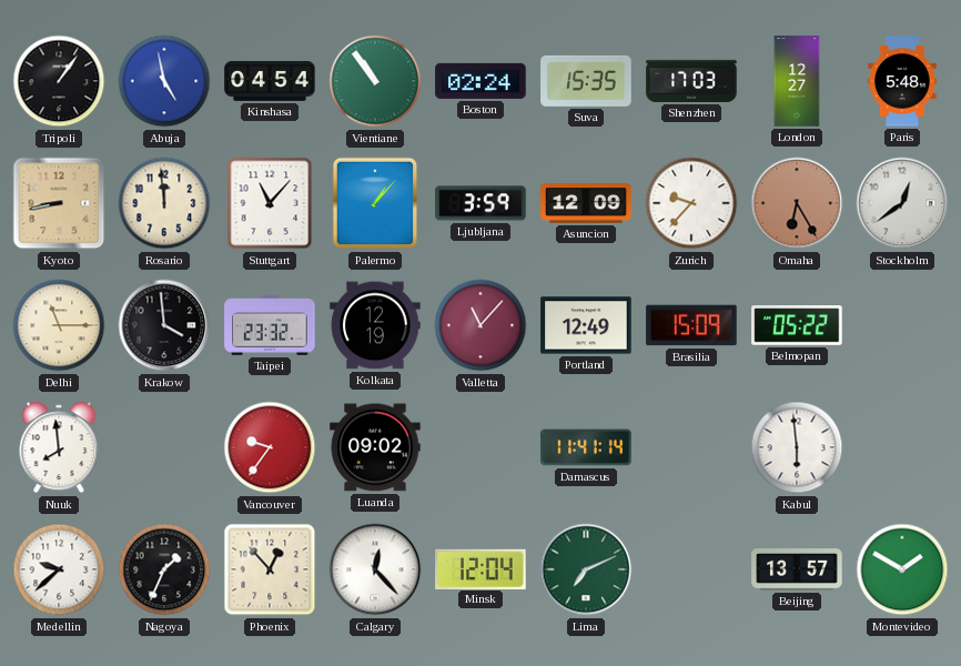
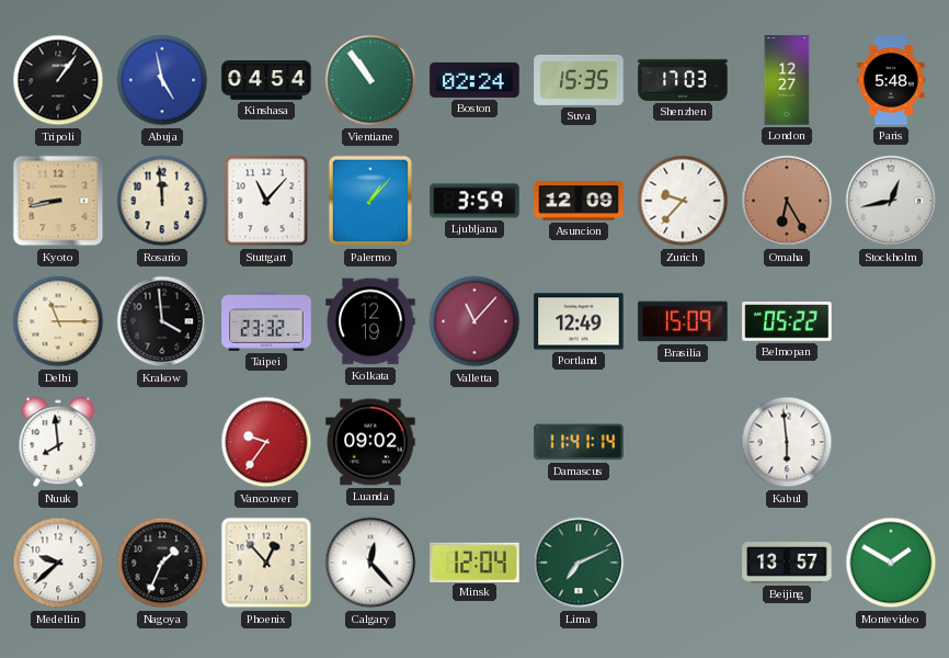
Stockholm: 12:39 -> 12:43 (891, 201)
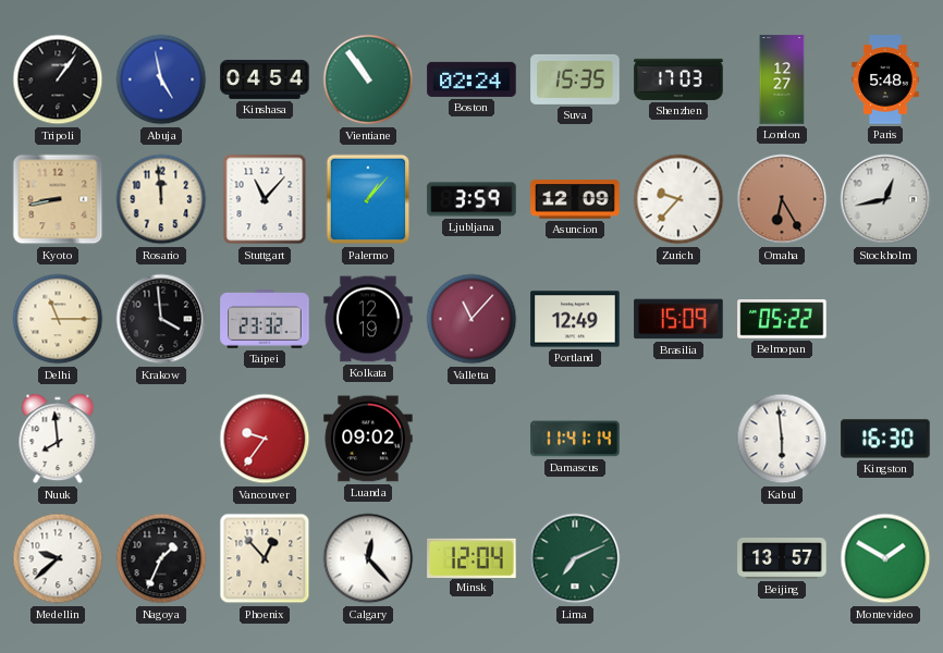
Kingston: none -> 16:30 (885, 439)
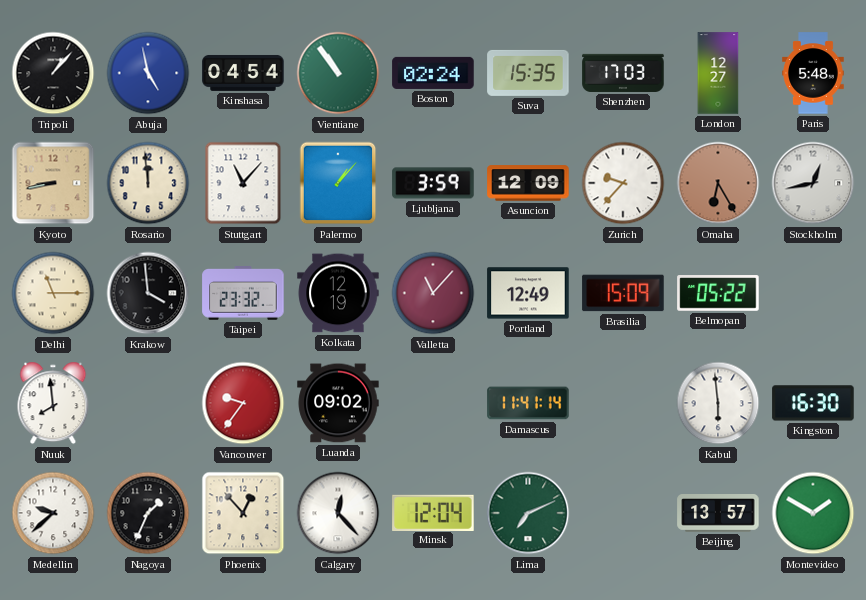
Tripoli: 1:06 -> 1:07 (53, 73)
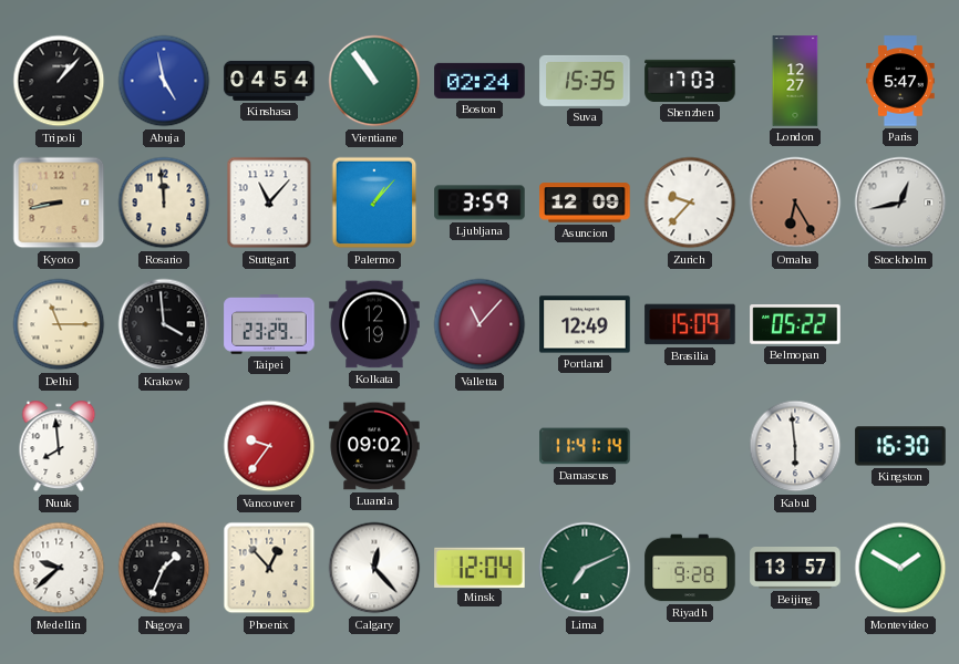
Paris: 5:48 -> 5:47 (901, 81)
Taipei: 23:32 -> 23:29 (269, 325)
Riyadh: none -> 9:28 (690, 568)
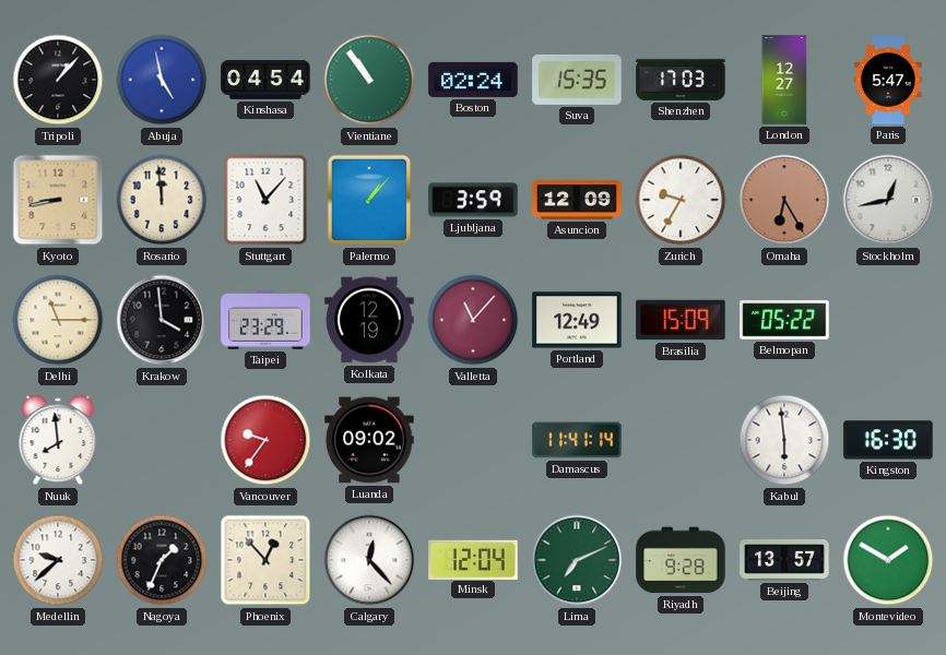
Zurich: 9:37 -> 9:35 (681, 200)
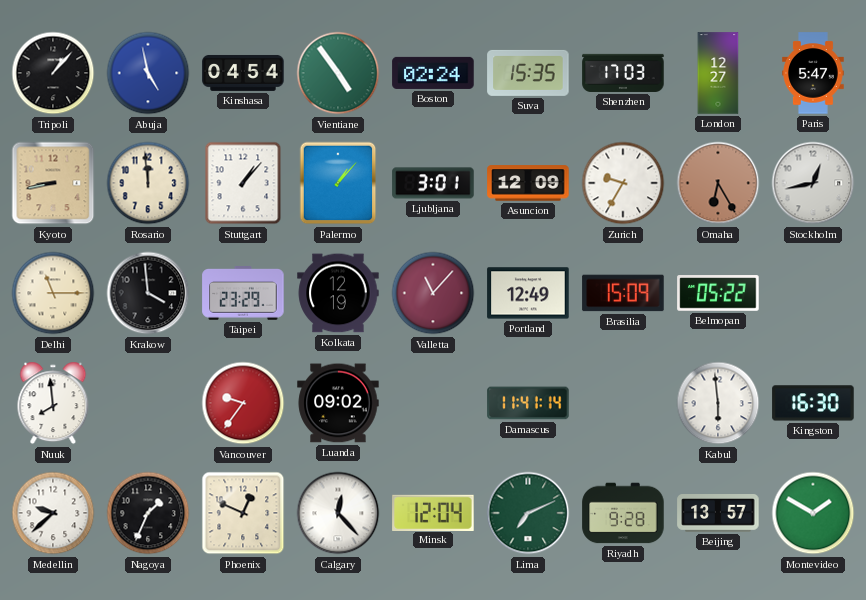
Vientiane: 10:54 -> 4:54 (338, 73)
Stuttgart: 11:07 -> 1:07 (243, 183)
Ljubljana: 3:59 -> 3:01 (433, 183)
Phoenix: 12:53 -> 12:49 (243, 513)
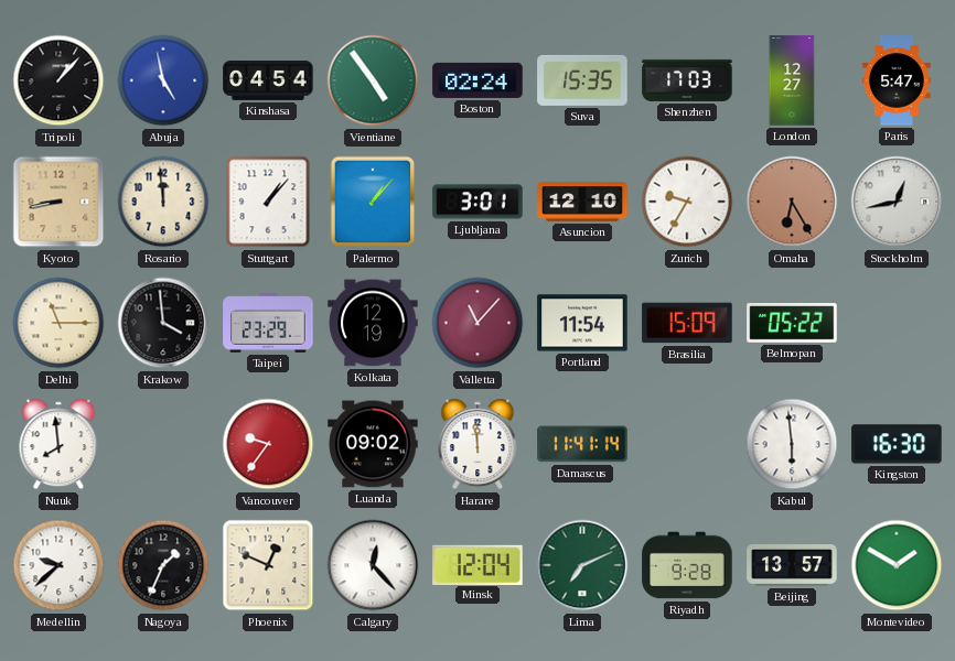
Asuncion: 12:09 -> 12:10 (582, 202)
Portland: 12:49 -> 11:54 (582, 323)
Harare: none -> 11:59 (477, 444)
